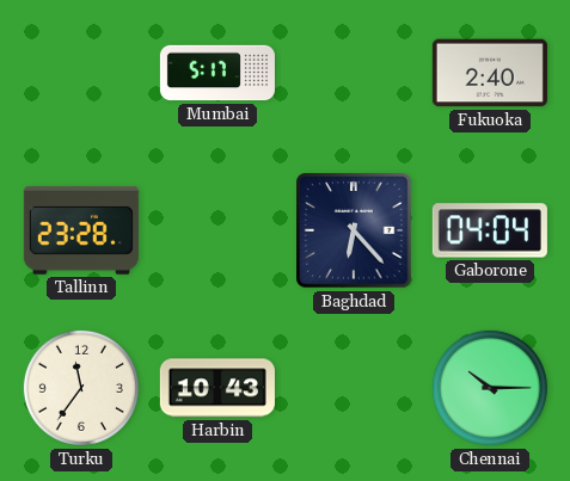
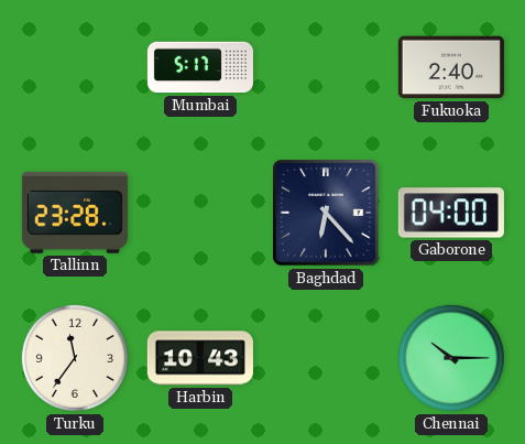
Gaborone: 04:04 -> 04:00 (451, 213)
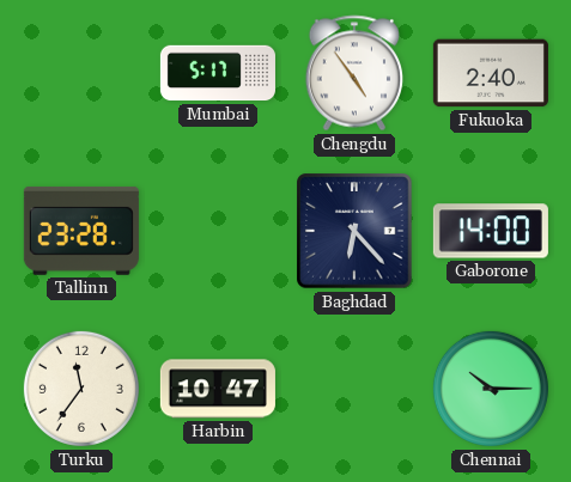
Chengdu: none -> 4:54 (353, 73)
Gaborone: 04:00 -> 14:00 (491, 231)
Harbin: 10:43 -> 10:47 (218, 389)
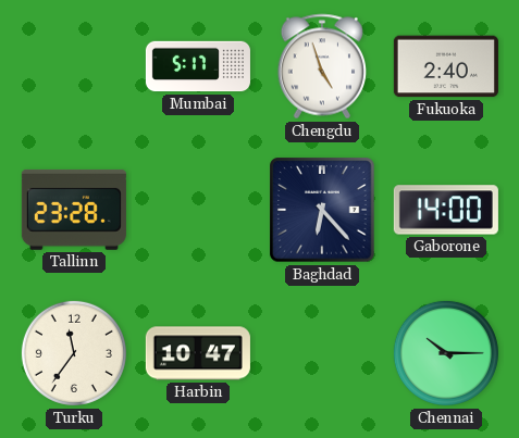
Chengdu: 4:54 -> 4:57 (321, 66)
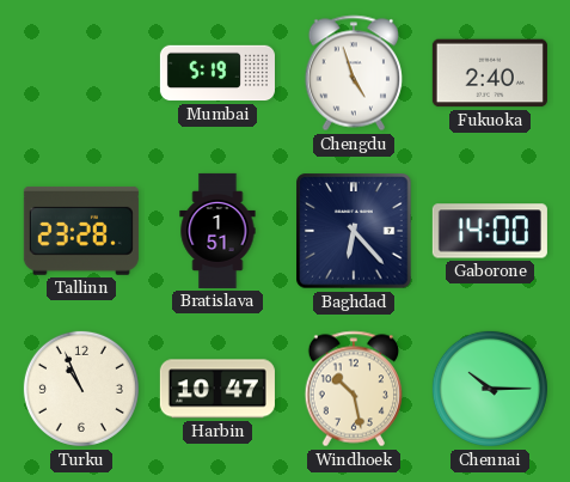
Mumbai: 5:17 -> 5:19 (217, 73)
Bratislava: none -> 1:51 (217, 231)
Turku: 11:36 -> 10:56 (81, 389)
Windhoek: none -> 10:28 (353, 389)
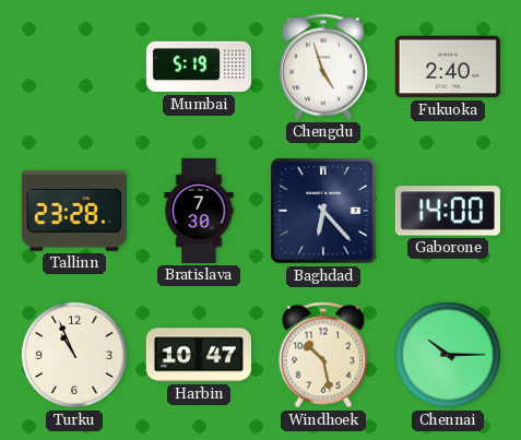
Bratislava: 1:51 -> 7:30 (199, 211)
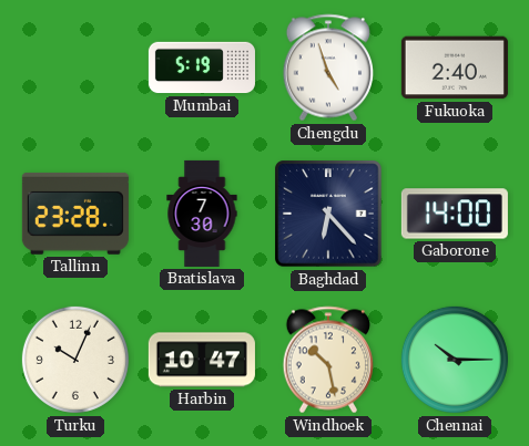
Turku: 10:56 -> 10:04 (75, 360)
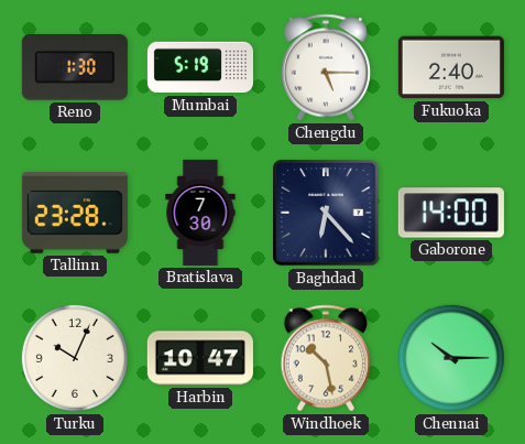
Reno: none -> 1:30 (75, 68)
Chengdu: 4:57 -> 5:15 (325, 67)
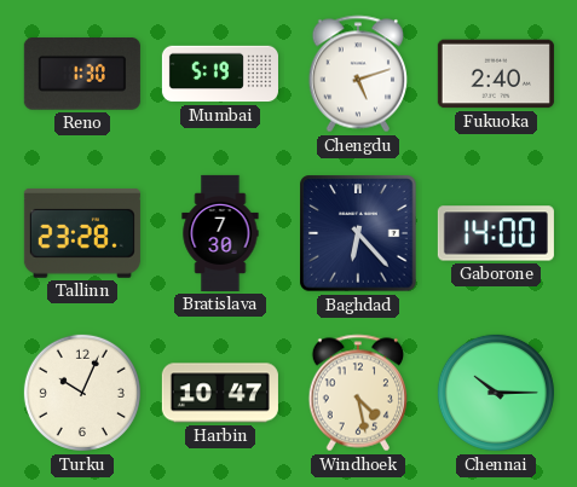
Chengdu: 5:15 -> 5:12 (357, 74)
Windhoek: 10:28 -> 4:28 (357, 393)
